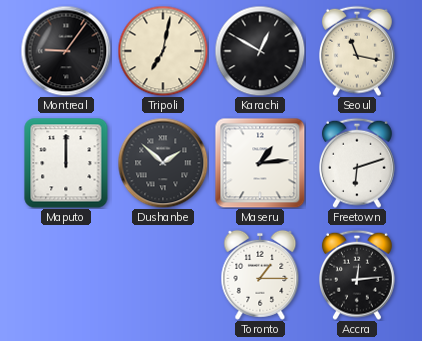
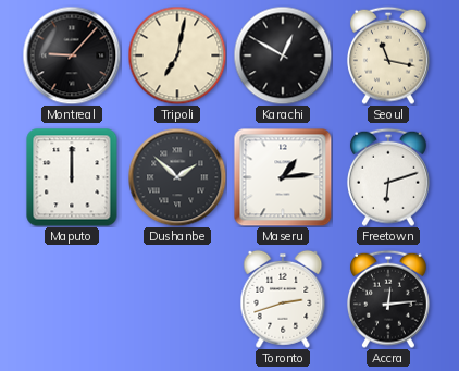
Montreal: 9:06 -> 9:07 (72, 55)
Toronto: 1:15 -> 2:42 (283, 299)
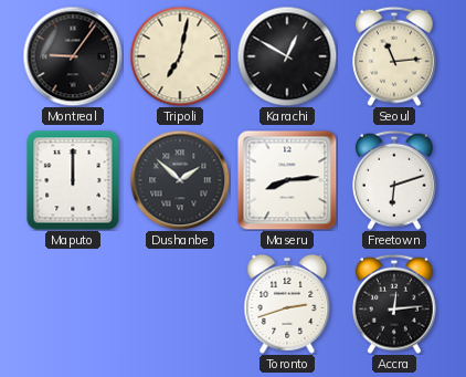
Montreal: 9:07 -> 9:06 (73, 56)
Seoul: 11:17 -> 11:14 (395, 56)
Maseru: 1:14 -> 8:14 (287, 180)
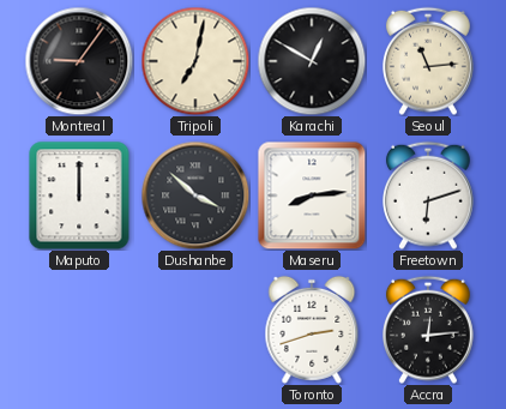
Dushanbe: 1:52 -> 3:52 (195, 196)
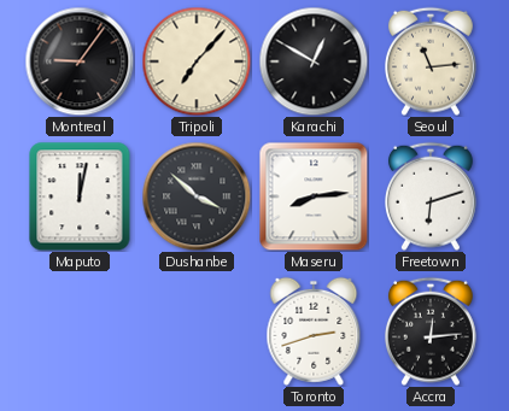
Tripoli: 7:02 -> 7:07 (197, 61)
Maputo: 12:00 -> 12:02 (80, 196)
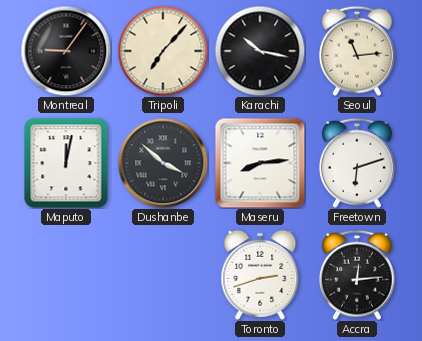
Karachi: 12:50 -> 10:17 (260, 51)
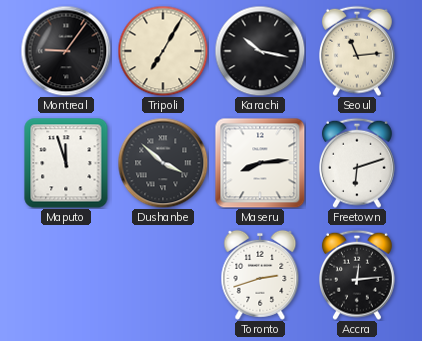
Tripoli: 7:07 -> 7:05 (163, 51)
Maputo: 12:02 -> 11:57 (66, 163)
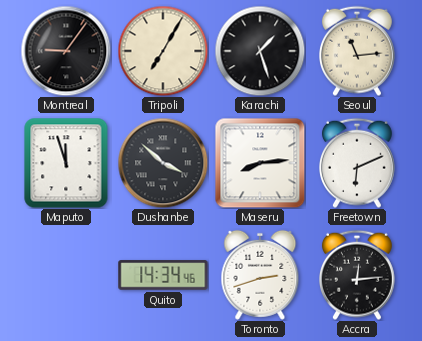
Karachi: 10:17 -> 1:27 (260, 51)
Freetown: 6:12 -> 6:11 (358, 163)
Quito: none -> 14:34 (163, 275)
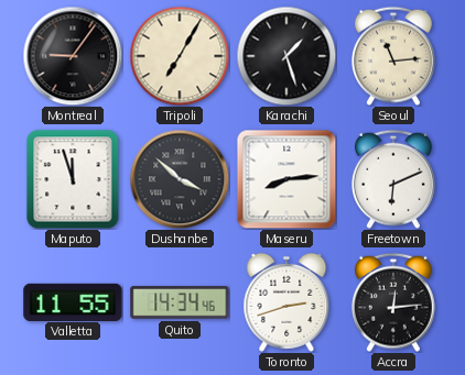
Valletta: none -> 11:55 (73, 301)
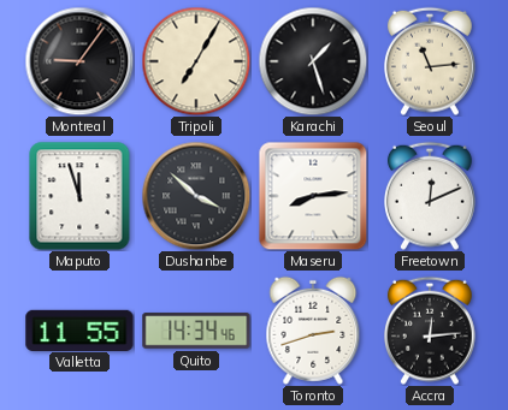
Freetown: 6:11 -> 12:11 (431, 196)
